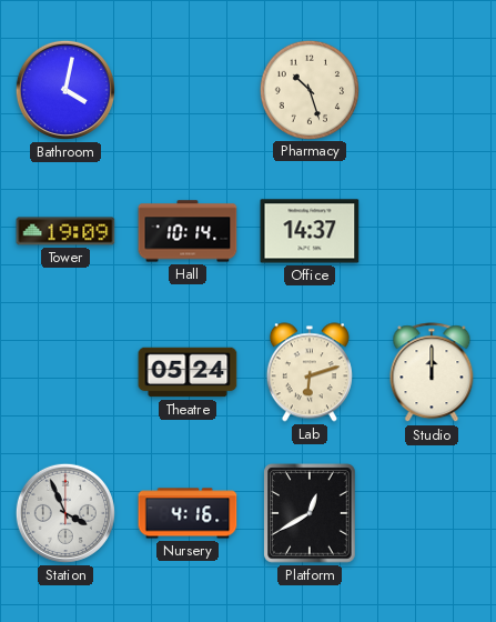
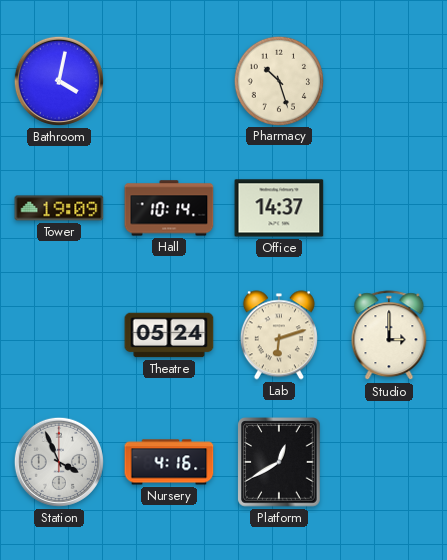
Studio: 12:00 -> 3:00 (389, 336)
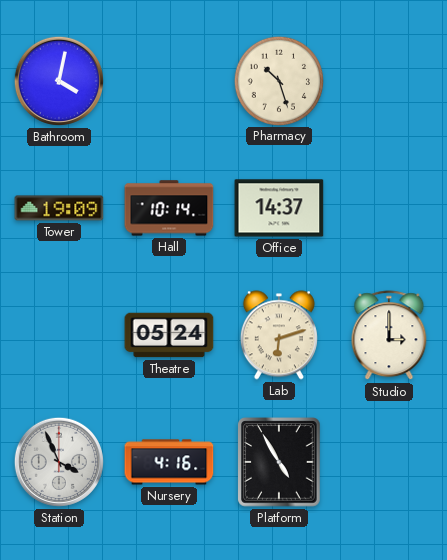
Platform: 12:40 -> 4:55 (279, 462)
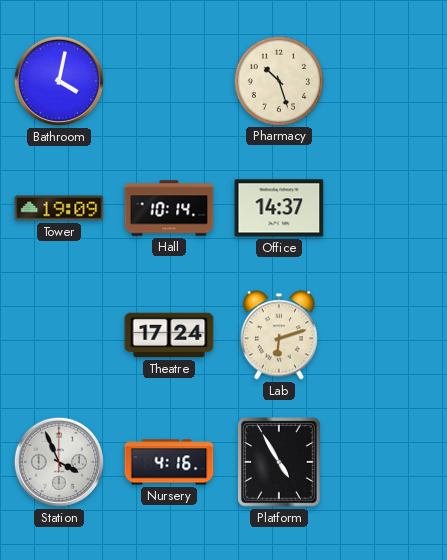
Theatre: 05:24 -> 17:24 (169, 335)
Studio: 3:00 -> none (389, 336)
